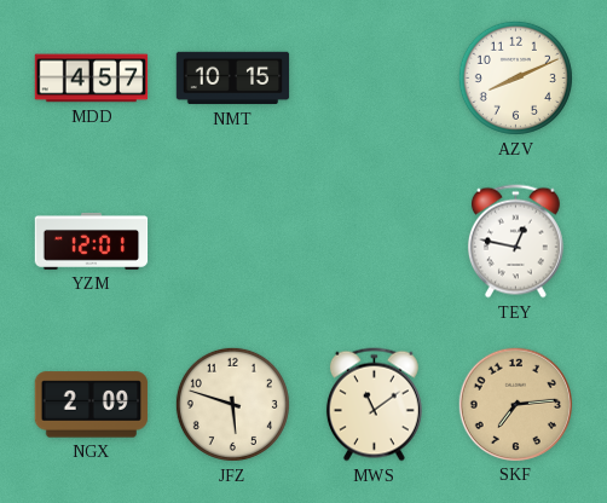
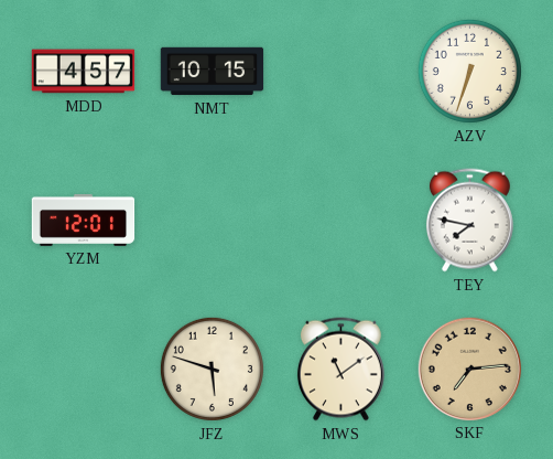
AZV: 8:11 -> 6:33 (469, 71)
TEY: 12:47 -> 7:47 (469, 221)
NGX: 2:09 -> none (92, 405)
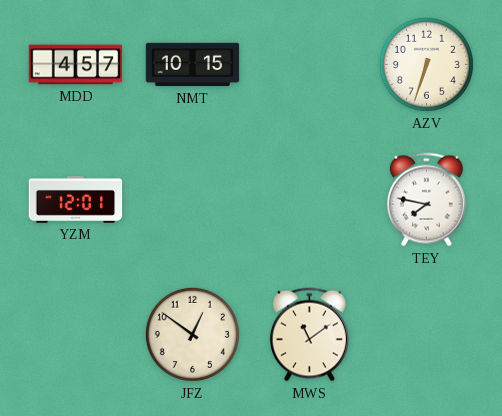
JFZ: 5:48 -> 12:51 (192, 334)
SKF: 7:14 -> none (469, 369)
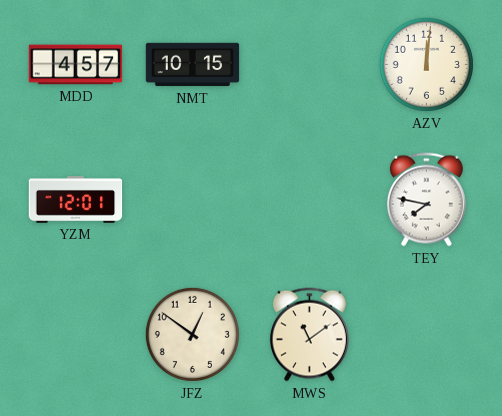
AZV: 6:33 -> 12:01 (426, 64)
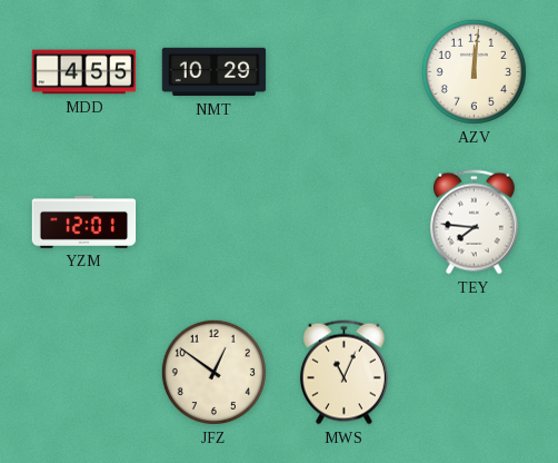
MDD: 4:57 -> 4:55 (84, 72)
NMT: 10:15 -> 10:29 (215, 72)
TEY: 7:47 -> 7:46 (474, 223)
MWS: 11:09 -> 11:04 (343, 373)
